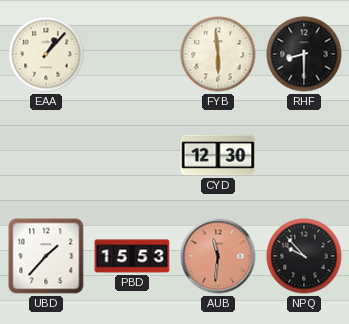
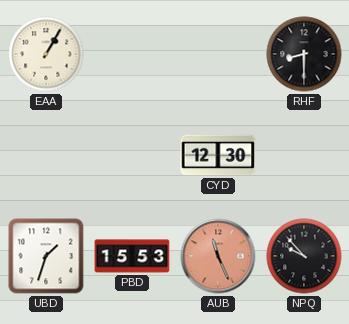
EAA: 1:07 -> 1:05 (46, 54)
FYB: 5:59 -> none (218, 54)
UBD: 1:37 -> 1:33 (46, 256)
AUB: 11:31 -> 11:26 (218, 256)
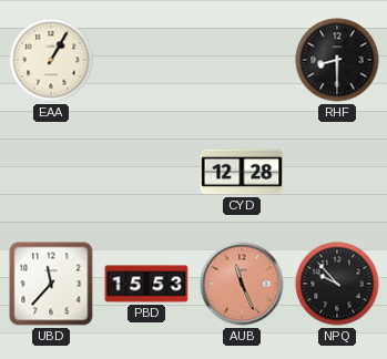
CYD: 12:30 -> 12:28 (242, 172)
UBD: 1:33 -> 11:37 (51, 284)
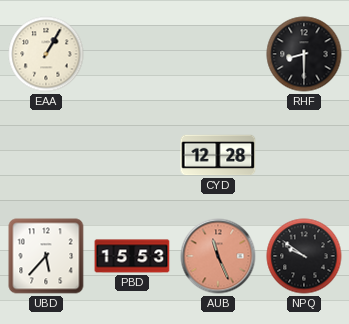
UBD: 11:37 -> 5:37 (46, 256)
NPQ: 9:53 -> 9:51 (304, 256)
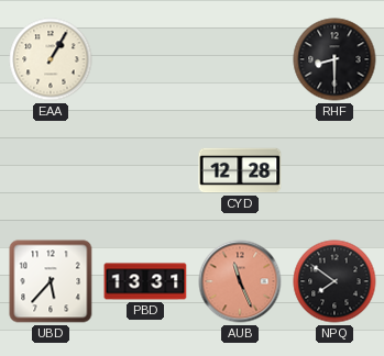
PBD: 15:53 -> 13:31 (145, 281)
NPQ: 9:51 -> 7:51 (334, 281)
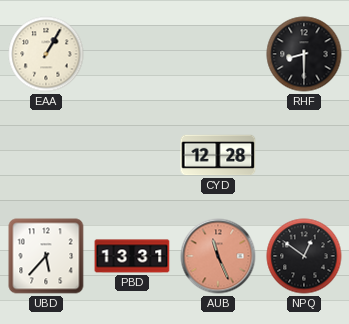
NPQ: 7:51 -> 12:51 (304, 256)
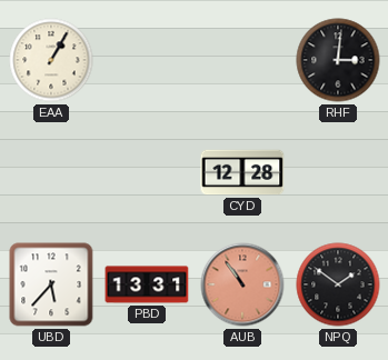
RHF: 8:30 -> 3:01 (338, 60)
AUB: 11:26 -> 10:54 (242, 284)
NPQ: 12:51 -> 1:51 (338, 284)
